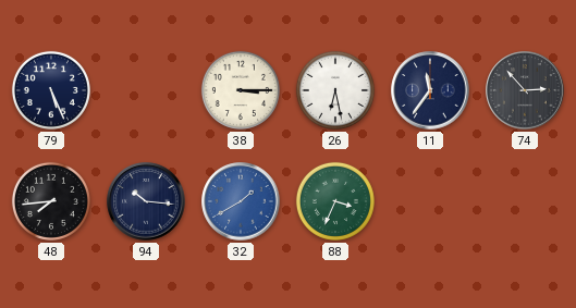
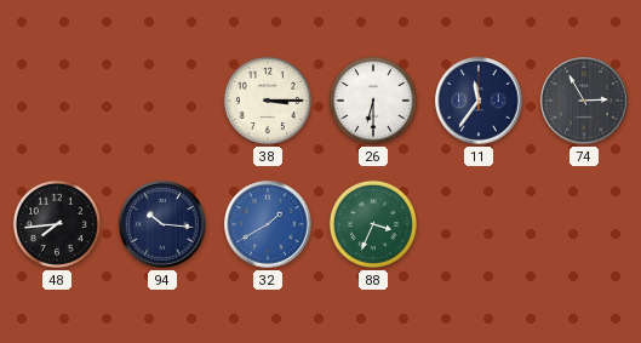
79: 5:26 -> none (51, 90)
26: 6:28 -> 6:30 (373, 101)
74: 2:53 -> 2:55 (584, 101)
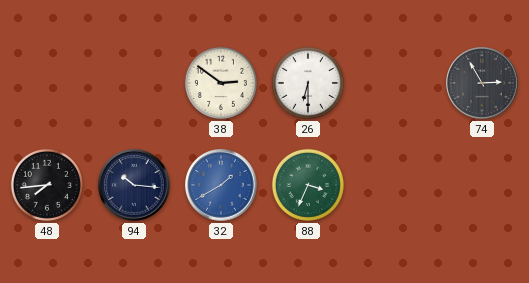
38: 3:15 -> 2:51 (221, 83)
11: 11:36 -> none (479, 101)
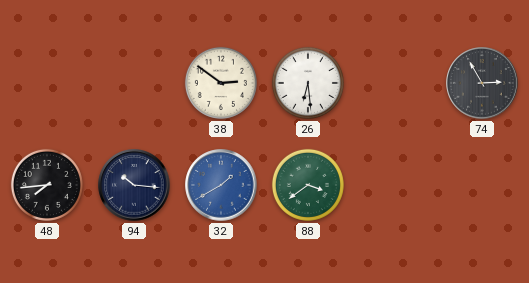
26: 6:30 -> 6:29 (308, 83)
88: 3:34 -> 3:39 (308, 185)
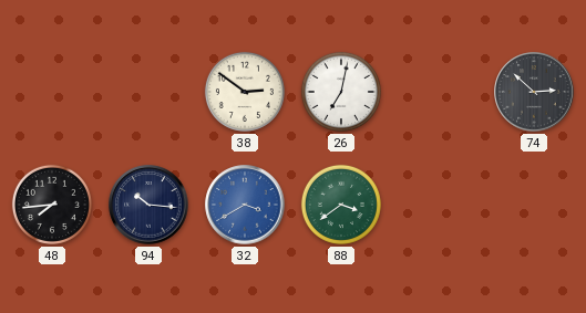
26: 6:29 -> 7:02 (341, 92)
74: 2:55 -> 2:52 (534, 92)
32: 1:40 -> 3:40 (245, 205)
